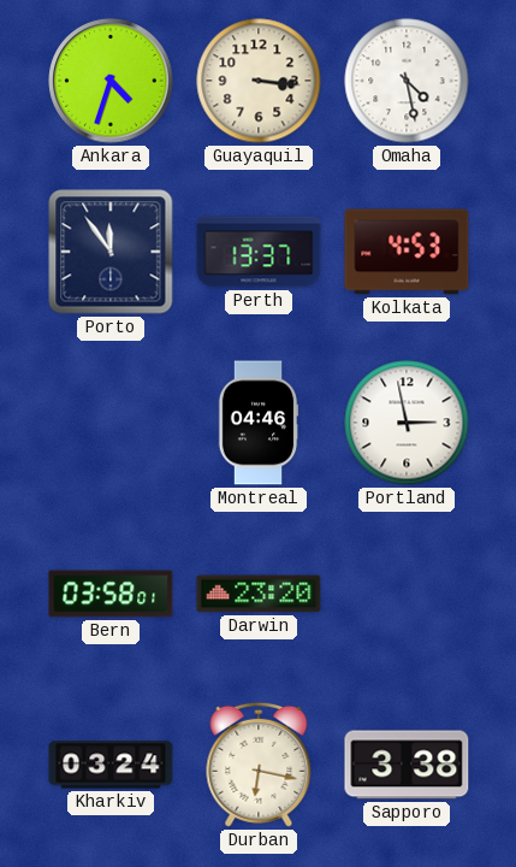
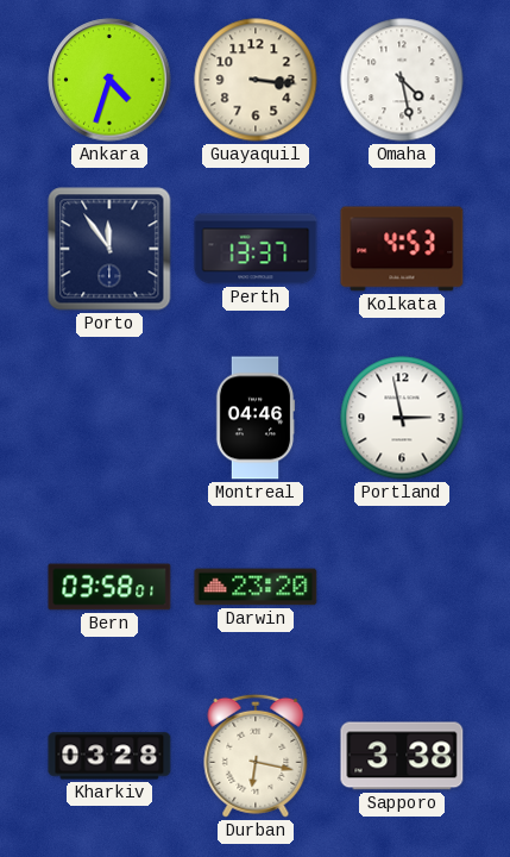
Kharkiv: 03:24 -> 03:28 (109, 756)
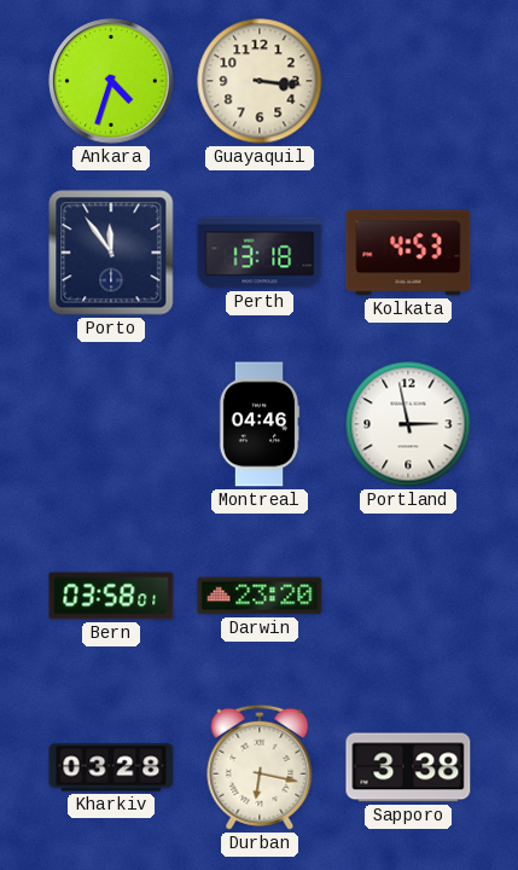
Omaha: 4:28 -> none (402, 80)
Perth: 13:37 -> 13:18 (260, 253)
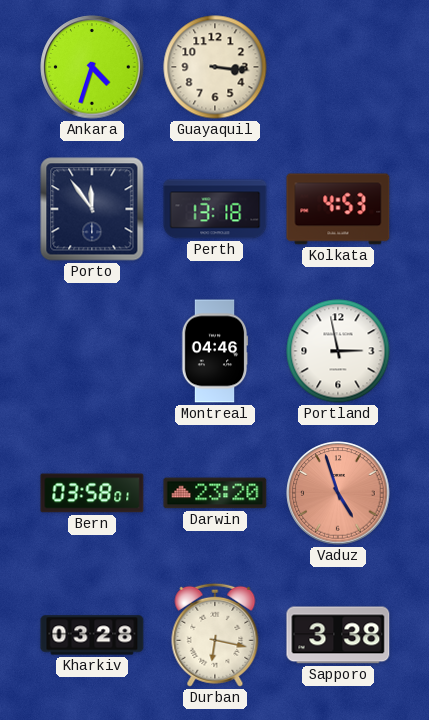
Vaduz: none -> 4:57 (338, 493)
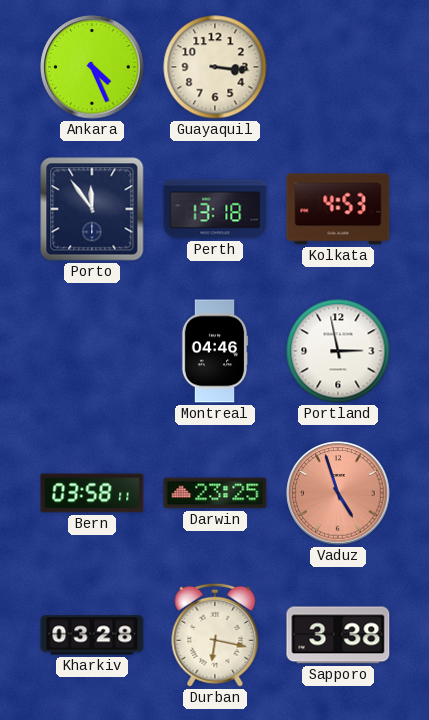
Ankara: 4:33 -> 4:26 (92, 67)
Bern: 03:58:01 -> 03:58:11 (92, 493)
Darwin: 23:20 -> 23:25 (215, 493)
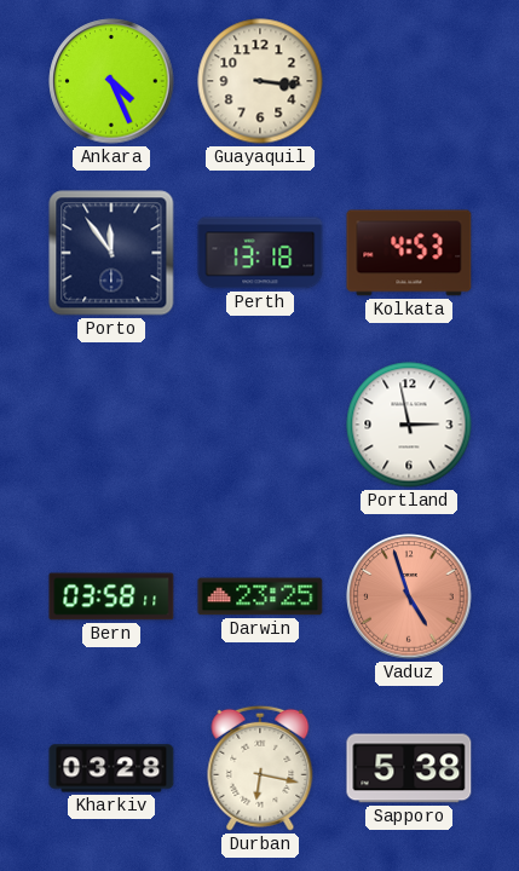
Montreal: 04:46 -> none (215, 351)
Sapporo: 3:38 -> 5:38 (409, 768)
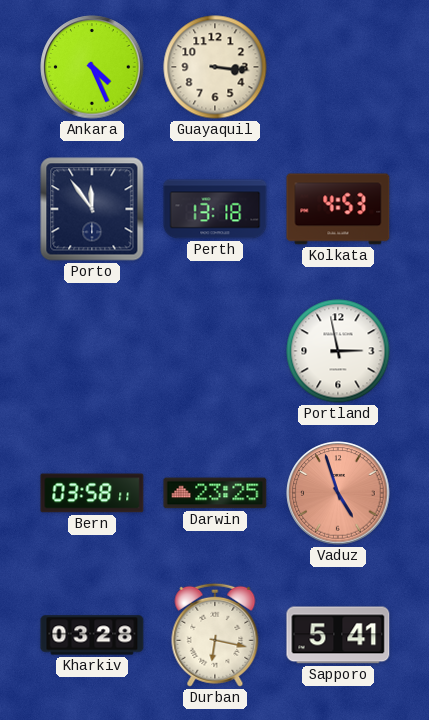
Sapporo: 5:38 -> 5:41 (338, 635)
